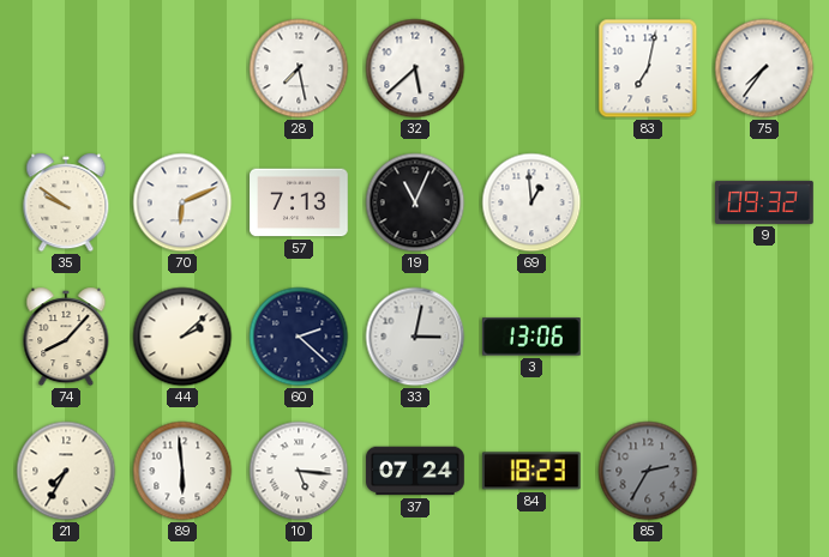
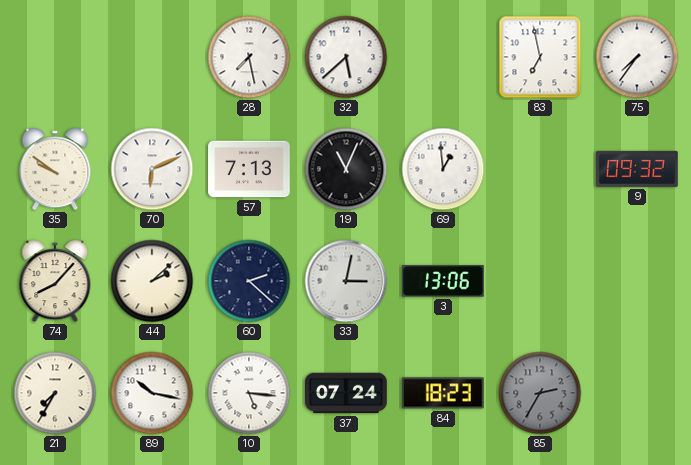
83: 7:02 -> 6:58 (540, 57)
89: 5:59 -> 10:17 (152, 393)
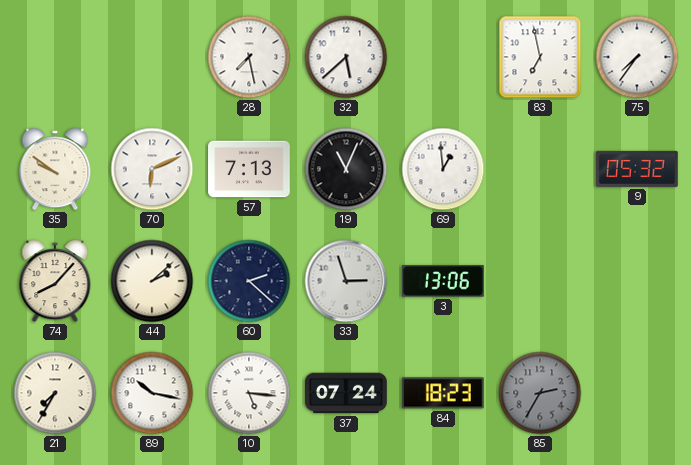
9: 09:32 -> 05:32 (637, 169)
33: 3:02 -> 2:57 (346, 281)
